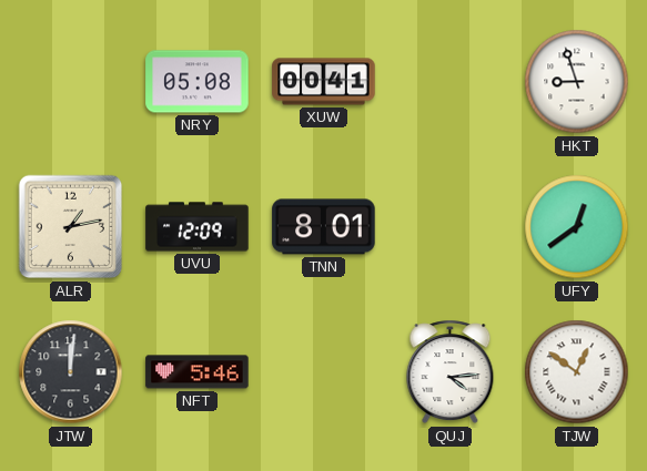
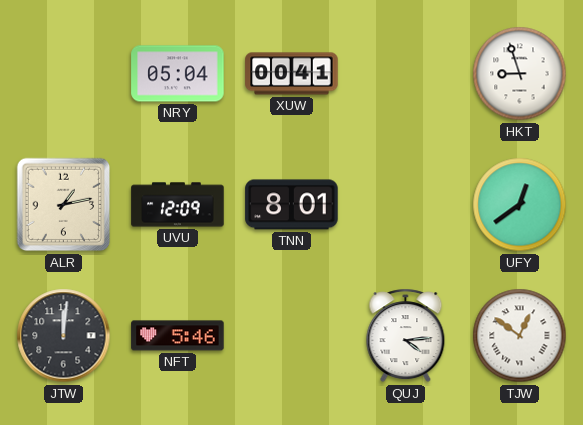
NRY: 05:08 -> 05:04 (178, 74)
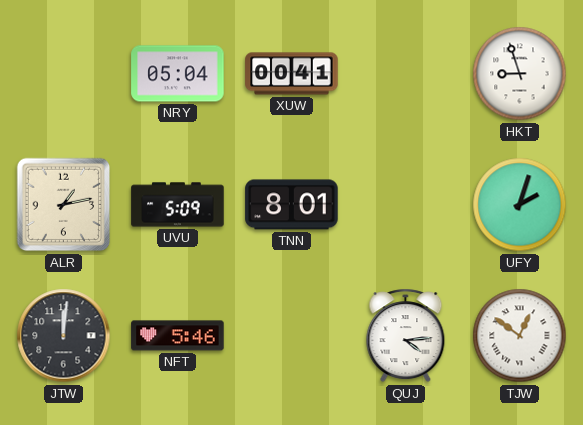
UVU: 12:09 -> 5:09 (178, 205)
UFY: 12:39 -> 2:03 (520, 205)
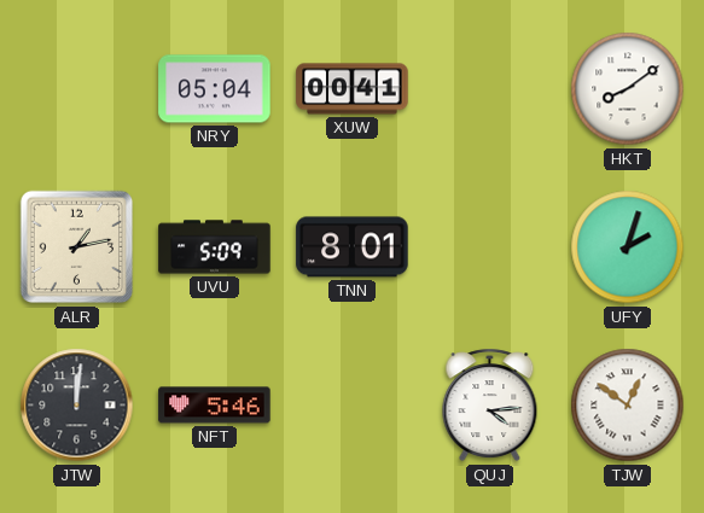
HKT: 8:57 -> 8:09 (628, 89)
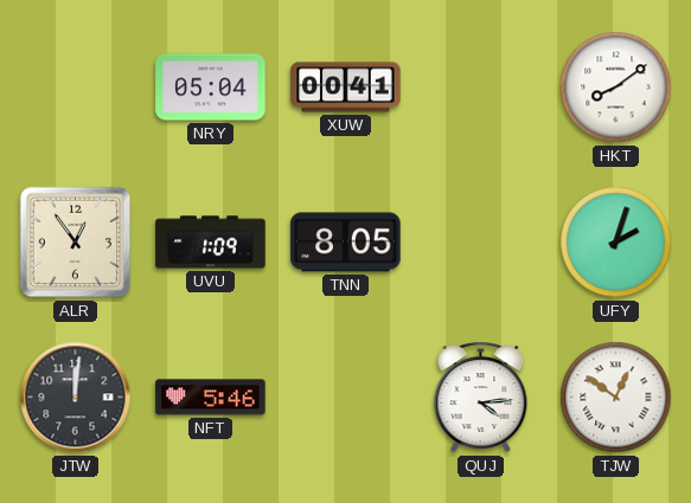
ALR: 1:13 -> 12:54 (76, 243)
UVU: 5:09 -> 1:09 (211, 243)
TNN: 8:01 -> 8:05 (346, 243)
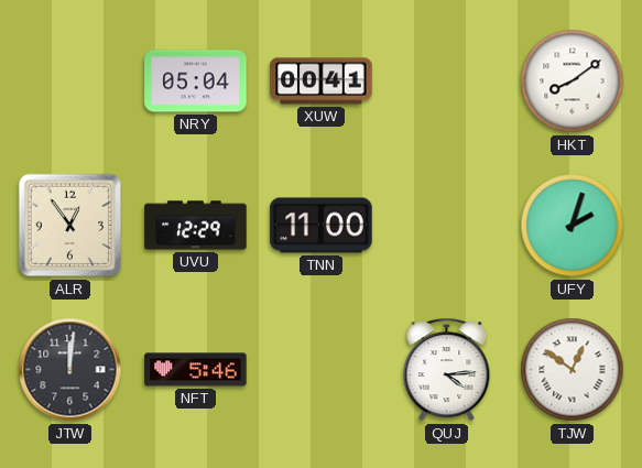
UVU: 1:09 -> 12:29 (196, 226)
TNN: 8:05 -> 11:00 (322, 226)
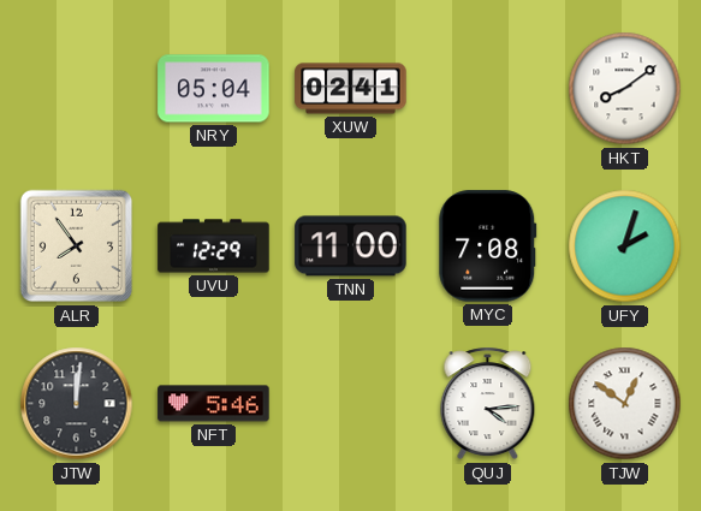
XUW: 00:41 -> 02:41 (351, 89)
ALR: 12:54 -> 7:54 (77, 246)
MYC: none -> 7:08 (488, 246)
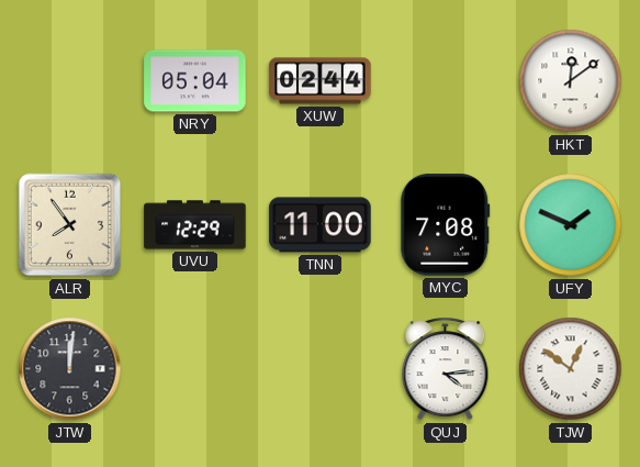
XUW: 02:41 -> 02:44 (321, 81)
HKT: 8:09 -> 12:09 (571, 81)
UFY: 2:03 -> 1:49 (571, 225)
NFT: 5:46 -> none (214, 404)
